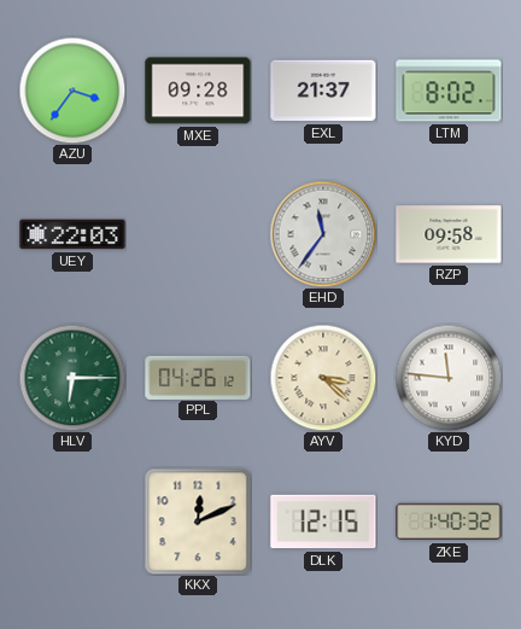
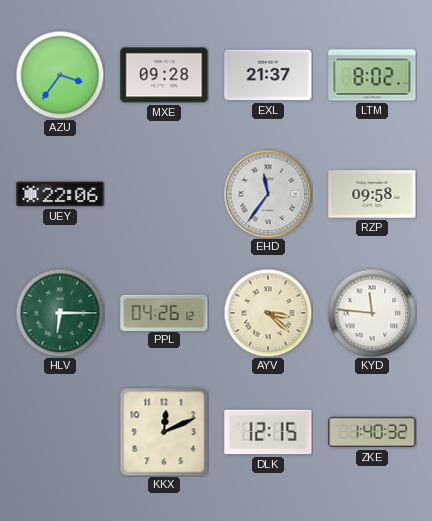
UEY: 22:03 -> 22:06 (60, 194)
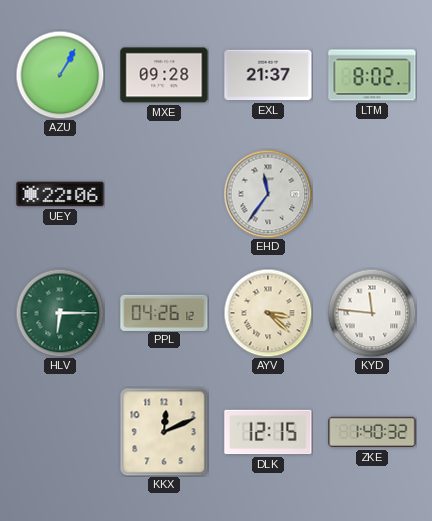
AZU: 3:36 -> 1:05 (60, 75)
RZP: 09:58 -> none (372, 194)
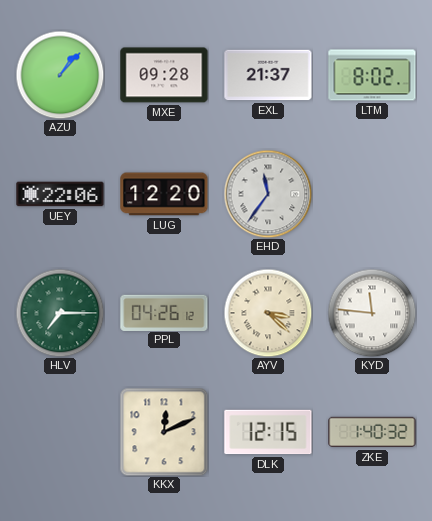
AZU: 1:05 -> 1:07 (60, 75)
LUG: none -> 12:20 (164, 194)
HLV: 6:15 -> 7:15 (60, 313)
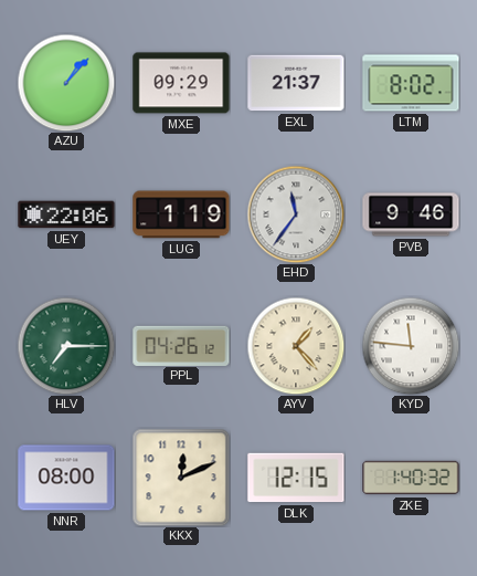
MXE: 09:28 -> 09:29 (181, 83)
LUG: 12:20 -> 1:19 (181, 214)
PVB: none -> 9:46 (411, 214)
AYV: 3:22 -> 1:23 (296, 346)
NNR: none -> 08:00 (66, 478)
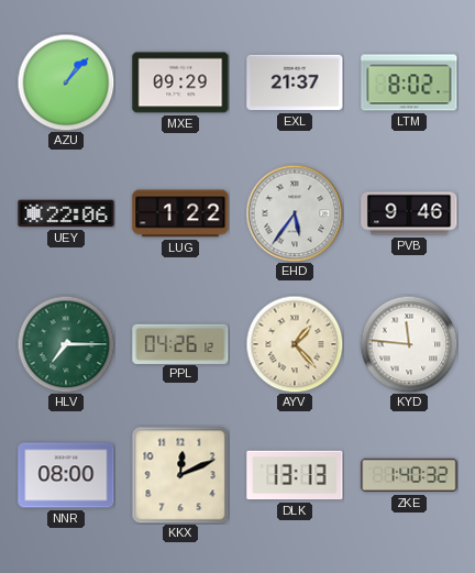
LUG: 1:19 -> 1:22 (180, 213)
EHD: 11:36 -> 5:36 (295, 213)
DLK: 12:15 -> 13:13 (295, 475)
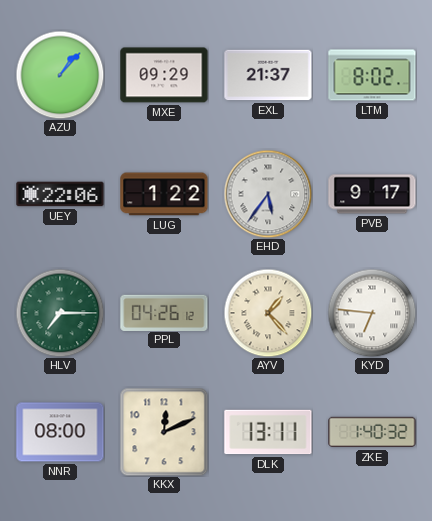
PVB: 9:46 -> 9:17 (372, 194)
KYD: 11:46 -> 6:46 (372, 313)
DLK: 13:13 -> 13:11 (268, 432)
